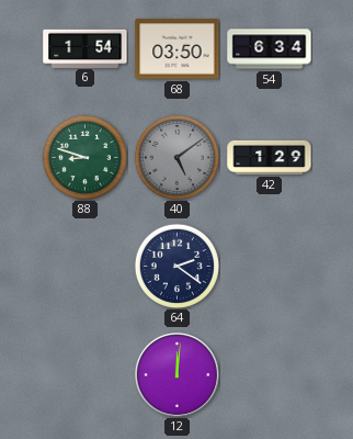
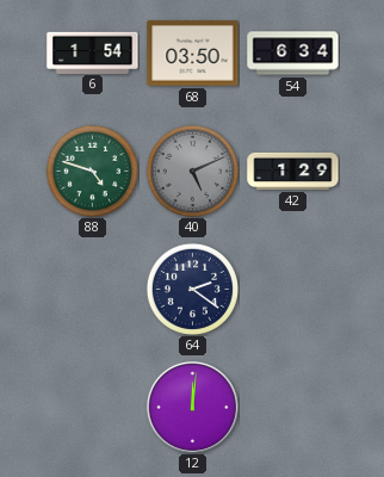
88: 8:48 -> 4:48 (92, 171)
40: 5:09 -> 5:11 (192, 171)
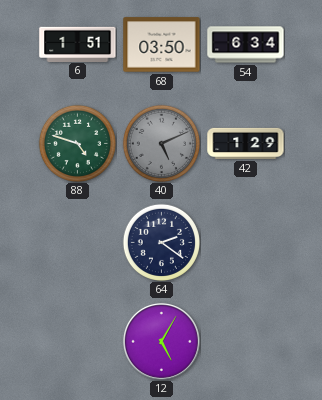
6: 1:54 -> 1:51 (78, 44)
12: 12:01 -> 5:05 (162, 342)
